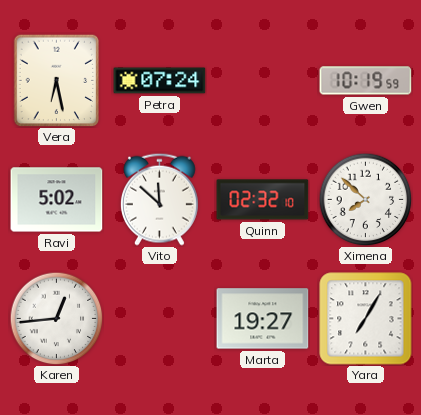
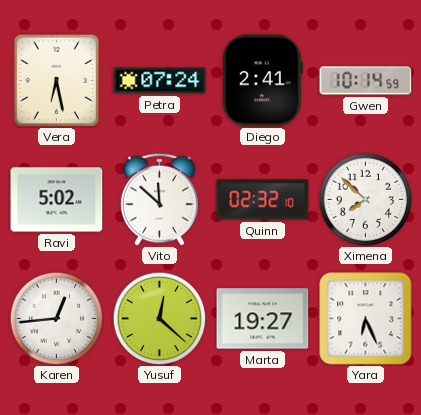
Diego: none -> 2:41 (262, 81)
Gwen: 10:19 -> 10:14 (366, 81)
Yusuf: none -> 12:22 (159, 318)
Yara: 7:05 -> 6:26 (366, 319)
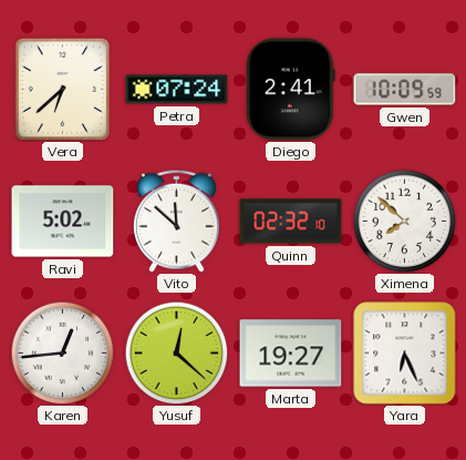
Vera: 6:28 -> 6:38 (63, 89)
Gwen: 10:14 -> 10:09 (405, 90)
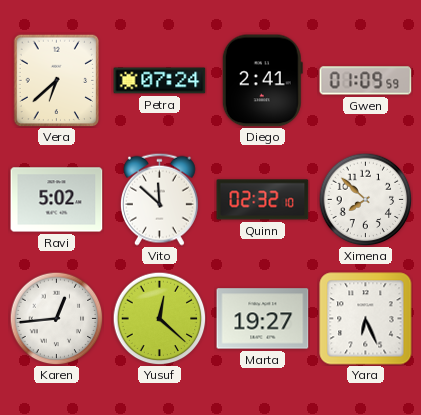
Gwen: 10:09 -> 01:09 (366, 81)
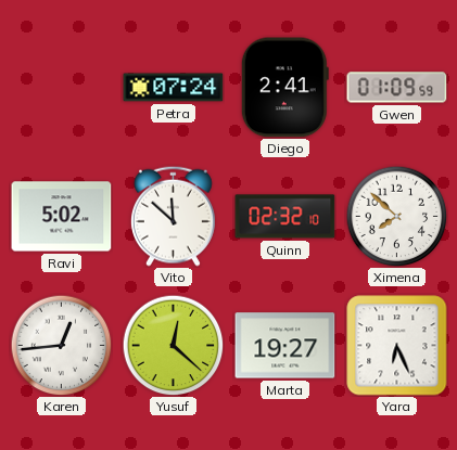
Vera: 6:38 -> none (57, 80)
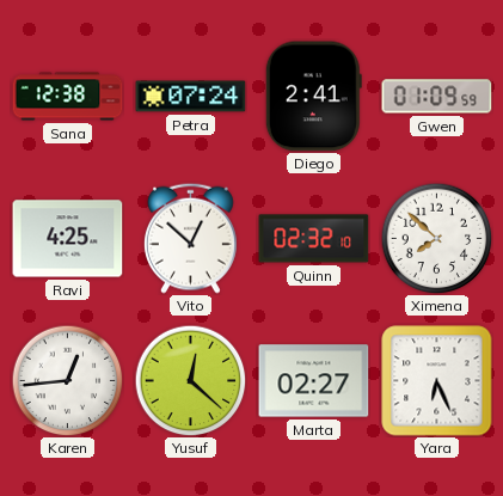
Sana: none -> 12:38 (68, 97)
Ravi: 5:02 -> 4:25 (68, 239)
Vito: 11:52 -> 12:52 (190, 238)
Marta: 19:27 -> 02:27 (314, 381)
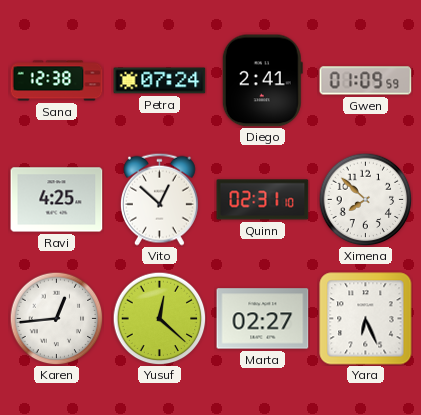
Quinn: 02:32 -> 02:31 (263, 200)
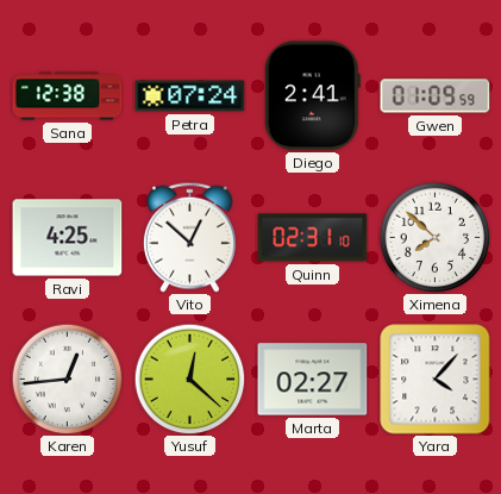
Yara: 6:26 -> 4:07 (436, 380)
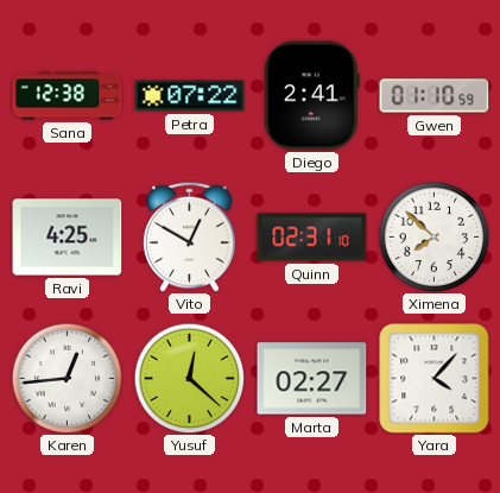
Petra: 07:24 -> 07:22 (190, 96)
Gwen: 01:09 -> 01:10 (435, 96)
Vito: 12:52 -> 12:50 (189, 236)
